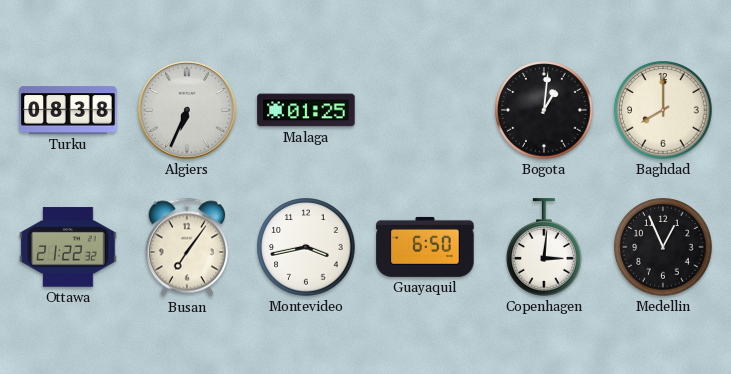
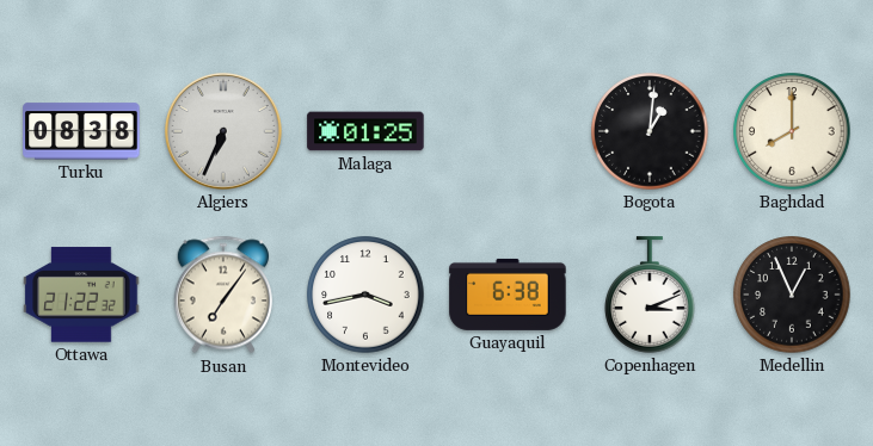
Guayaquil: 6:50 -> 6:38 (508, 295)
Copenhagen: 3:01 -> 3:11 (650, 295)
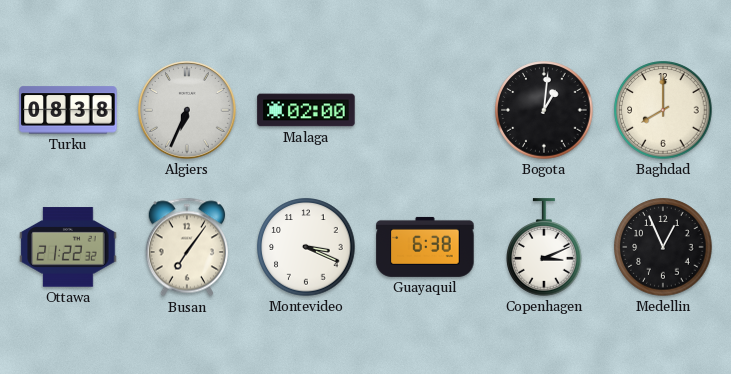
Malaga: 01:25 -> 02:00 (306, 110)
Montevideo: 3:43 -> 3:19 (306, 247)
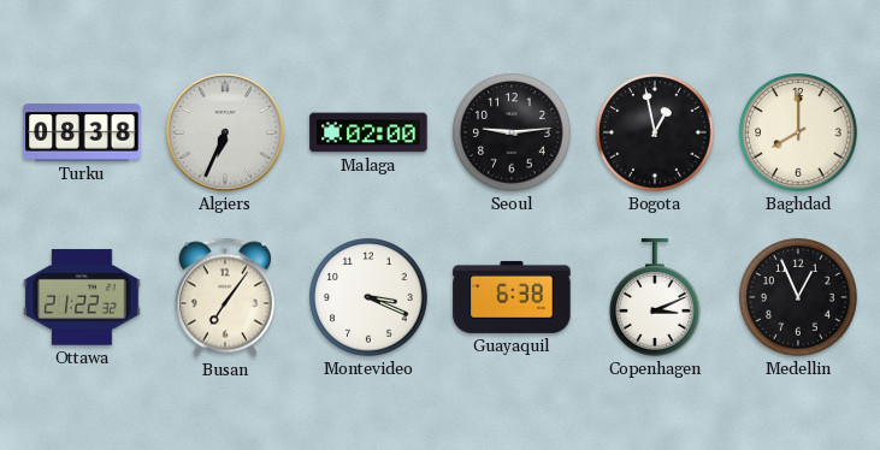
Seoul: none -> 9:14 (512, 132)
Bogota: 1:01 -> 12:58 (655, 132)
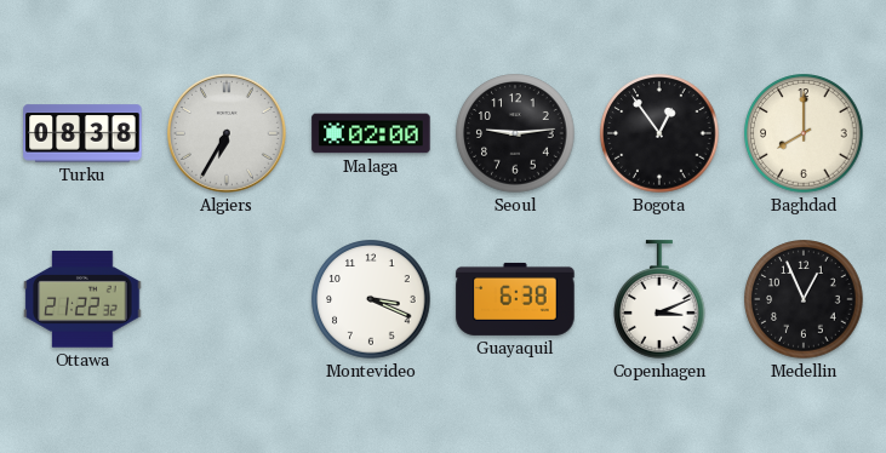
Algiers: 6:34 -> 6:35 (227, 133)
Bogota: 12:58 -> 12:54 (659, 133)
Busan: 7:06 -> none (225, 297)
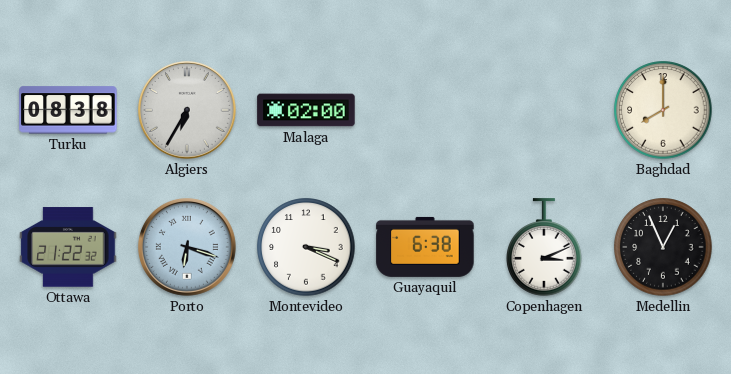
Seoul: 9:14 -> none (515, 133)
Bogota: 12:54 -> none (659, 133)
Porto: none -> 6:18 (187, 247)
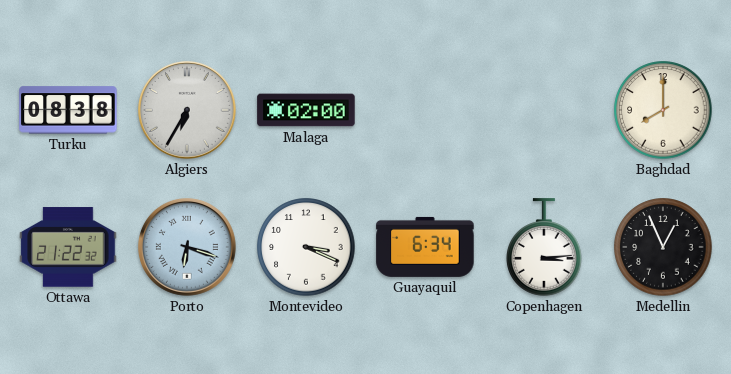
Guayaquil: 6:38 -> 6:34 (425, 247)
Copenhagen: 3:11 -> 3:14 (544, 247)
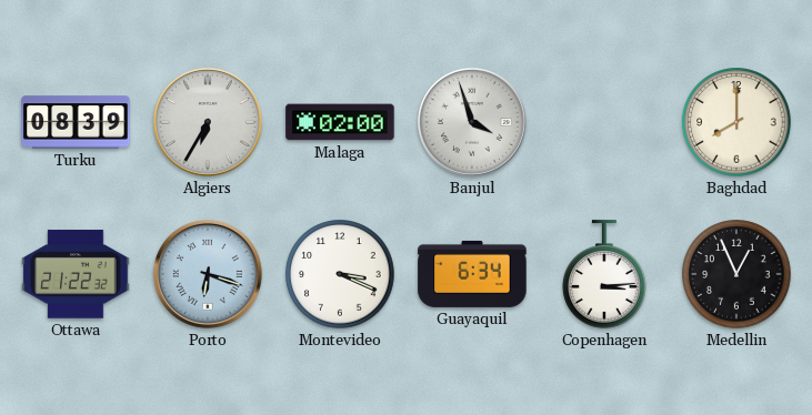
Turku: 08:38 -> 08:39 (76, 122)
Banjul: none -> 3:57 (472, 122)
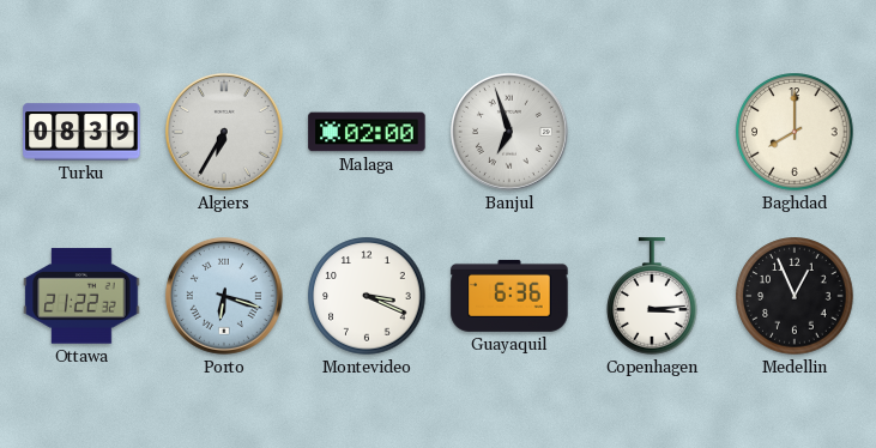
Banjul: 3:57 -> 6:57 (509, 132)
Guayaquil: 6:34 -> 6:36 (509, 296)
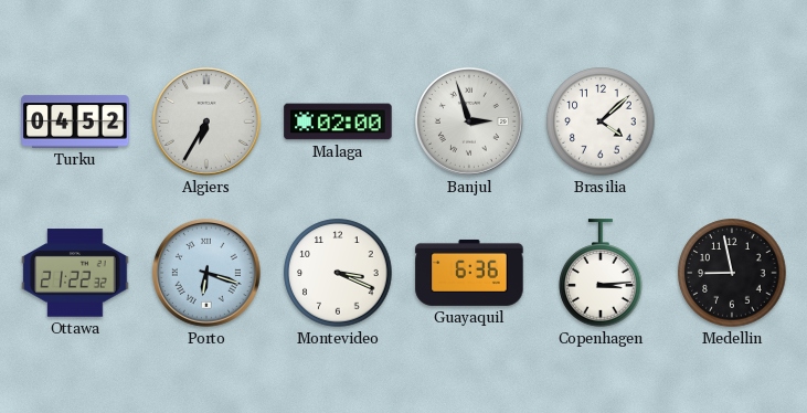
Turku: 08:39 -> 04:52 (75, 121)
Banjul: 6:57 -> 2:57 (469, 121)
Brasilia: none -> 4:08 (601, 121)
Baghdad: 8:00 -> none (795, 132)
Medellin: 12:56 -> 8:58 (732, 273)
